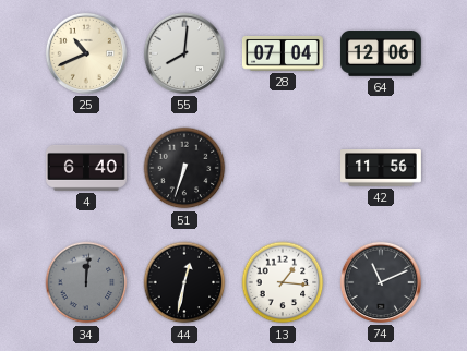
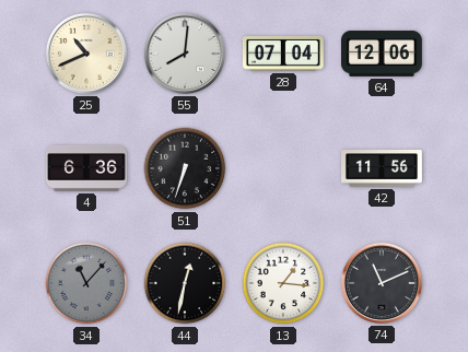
4: 6:40 -> 6:36 (87, 168)
34: 12:01 -> 11:07 (86, 283)
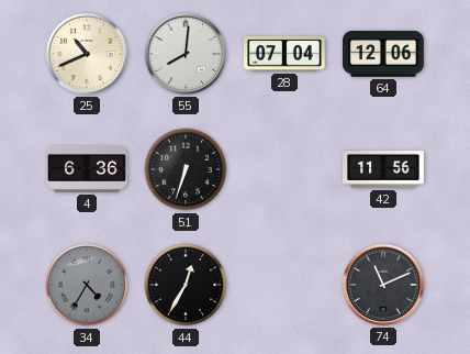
34: 11:07 -> 4:35 (87, 285)
44: 12:32 -> 12:35 (186, 285)
13: 1:16 -> none (283, 283)
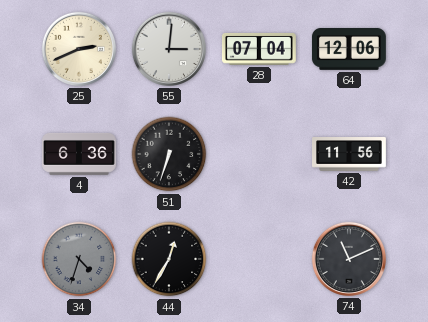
25: 10:41 -> 2:41 (79, 49)
55: 8:01 -> 3:01 (169, 49)
34: 4:35 -> 4:33 (79, 259)
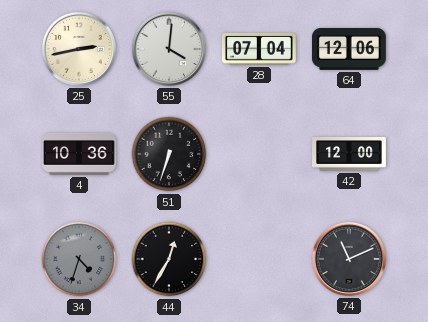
25: 2:41 -> 2:43 (79, 49)
55: 3:01 -> 4:01 (169, 49)
4: 6:36 -> 10:36 (80, 154)
42: 11:56 -> 12:00 (350, 155)
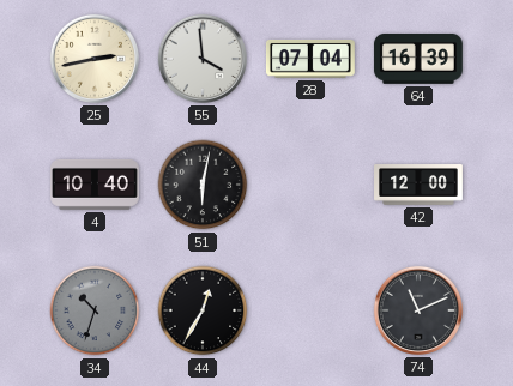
55: 4:01 -> 3:59 (203, 59)
64: 12:06 -> 16:39 (418, 60)
4: 10:36 -> 10:40 (96, 185)
51: 6:33 -> 6:02 (203, 185)
34: 4:33 -> 10:33 (95, 310)
